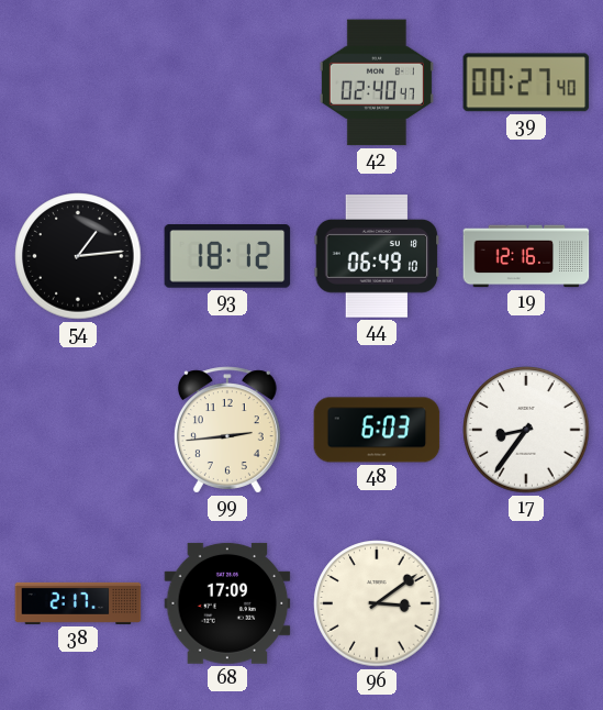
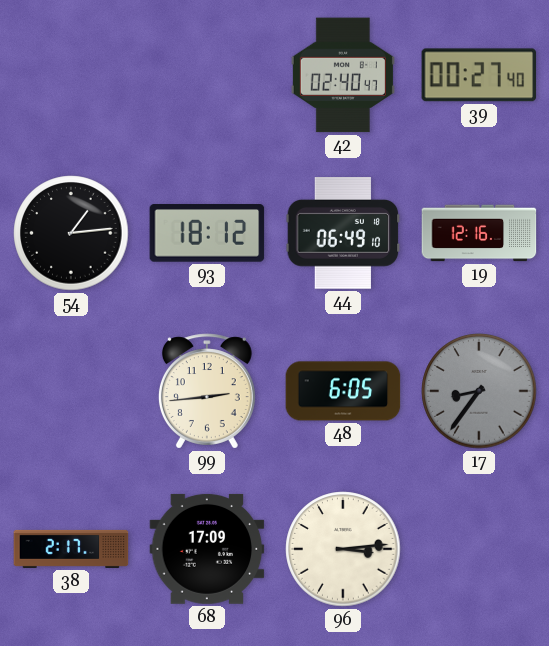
48: 6:03 -> 6:05 (343, 391)
17 dial: white -> grey (479, 391)
96: 3:09 -> 3:14 (343, 549)
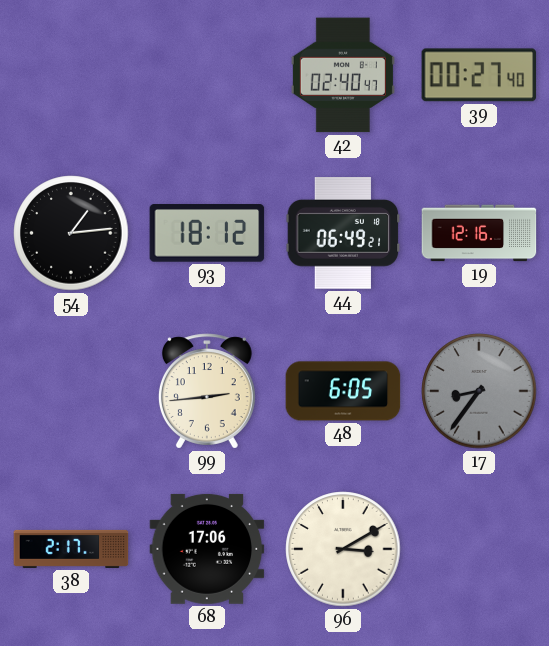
44: 06:49:10 -> 06:49:21 (343, 234)
68: 17:09 -> 17:06 (207, 549)
96: 3:14 -> 3:10 (343, 549)
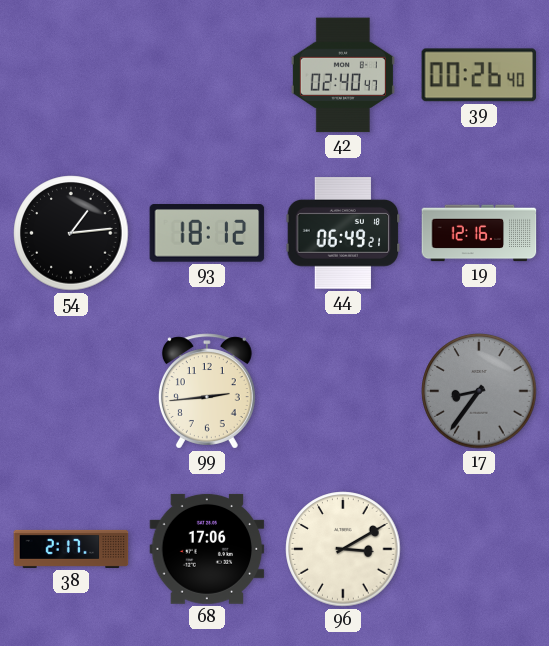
39: 00:27 -> 00:26 (479, 75)
48: 6:05 -> none (343, 391)
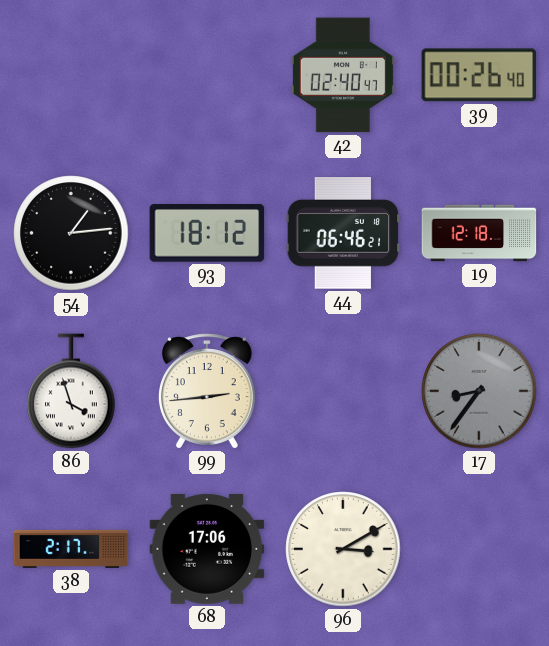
44: 06:49 -> 06:46 (343, 234)
19: 12:16 -> 12:18 (479, 233)
86: none -> 3:57 (71, 391)
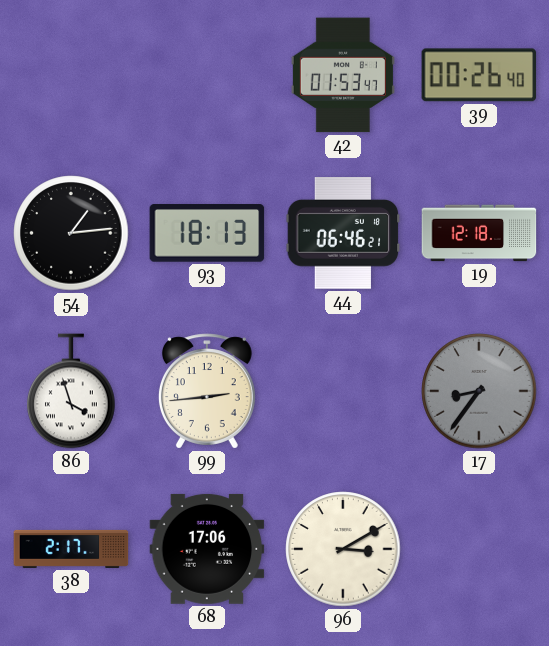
42: 02:40 -> 01:53 (343, 75)
93: 18:12 -> 18:13 (207, 233)
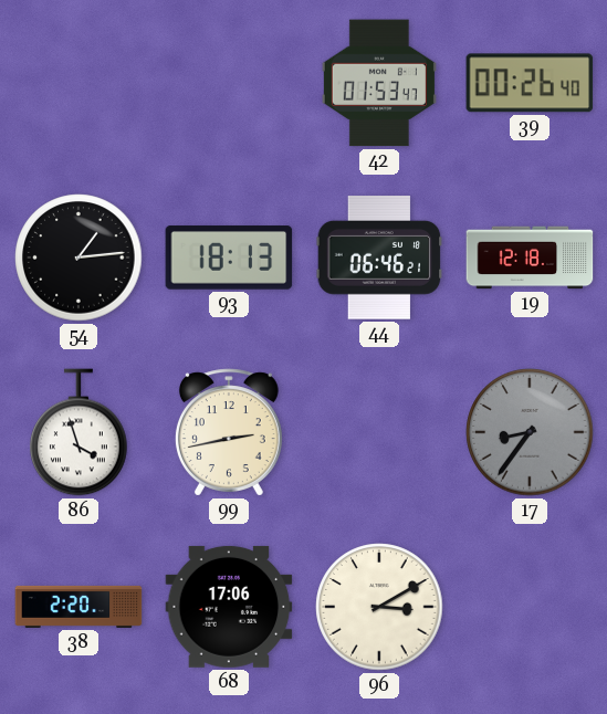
99: 2:44 -> 2:43 (229, 432)
38: 2:17 -> 2:20 (79, 607)
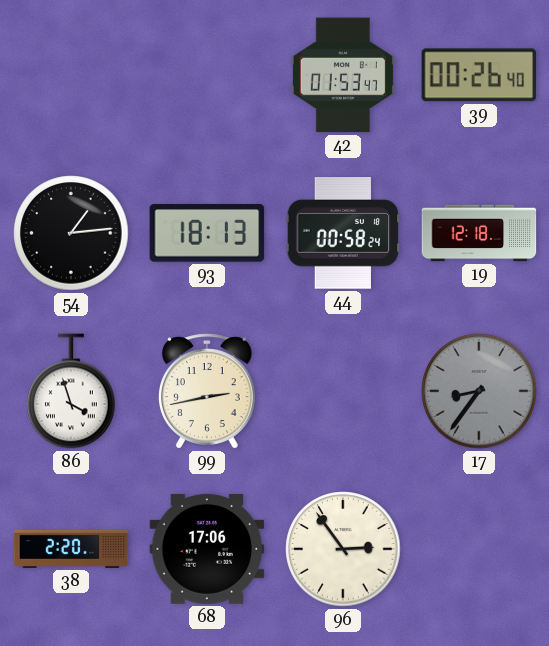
44: 06:46 -> 00:58 (343, 234)
96: 3:10 -> 2:54 (343, 549)
